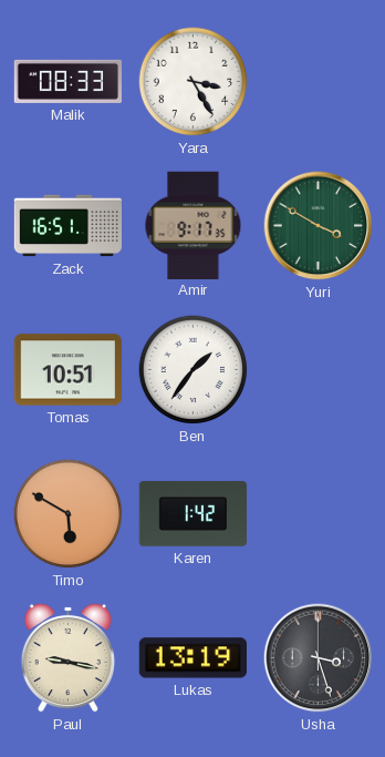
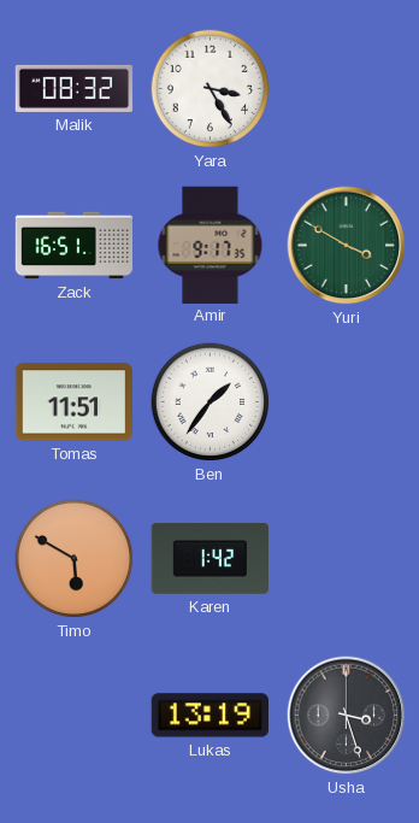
Malik: 08:33 -> 08:32 (75, 88)
Tomas: 10:51 -> 11:51 (73, 402)
Paul: 9:17 -> none (67, 657)
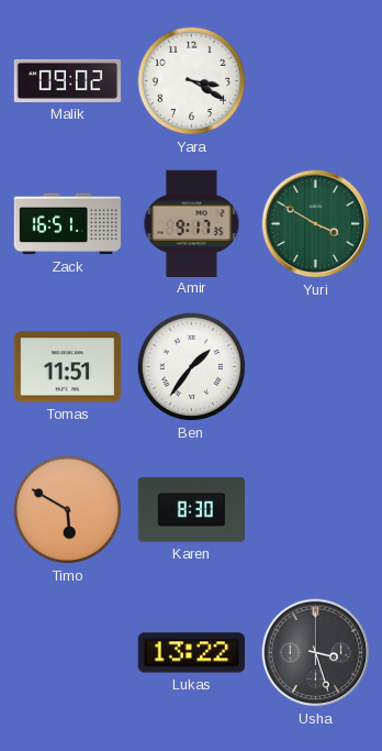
Malik: 08:32 -> 09:02 (68, 80)
Yara: 3:25 -> 3:20 (192, 81)
Karen: 1:42 -> 8:30 (191, 509)
Lukas: 13:19 -> 13:22 (191, 653)
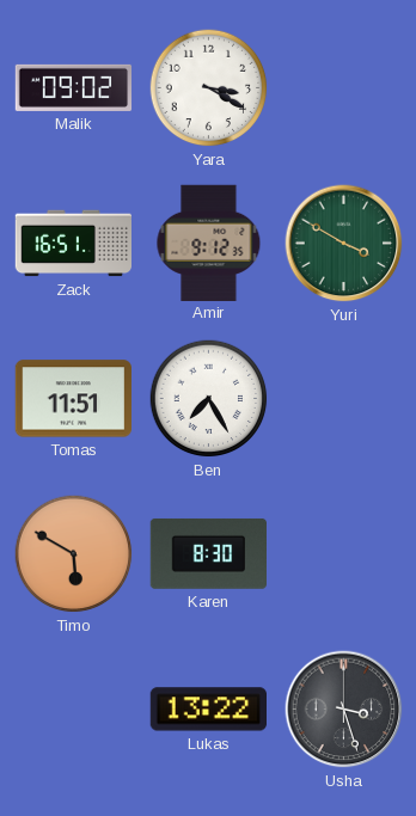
Amir: 9:17 -> 9:12 (209, 243)
Ben: 1:36 -> 7:25 (209, 399)
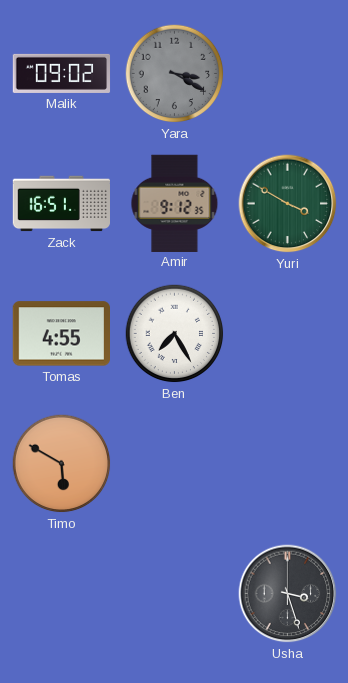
Yara dial: white -> grey (175, 74)
Tomas: 11:51 -> 4:55 (61, 334)
Karen: 8:30 -> none (208, 553)
Lukas: 13:22 -> none (208, 710)
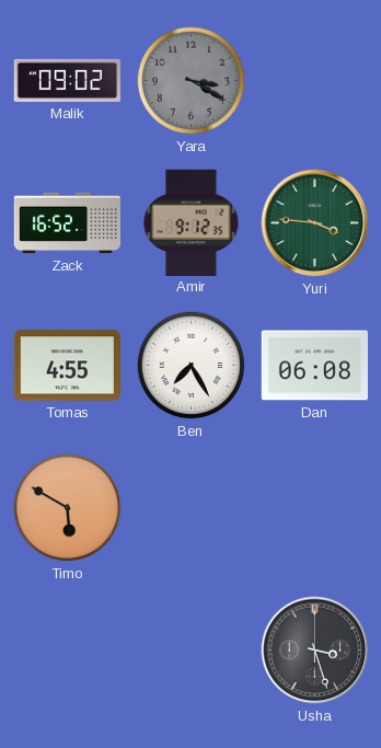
Zack: 16:51 -> 16:52 (67, 223)
Yuri: 3:50 -> 3:46 (315, 223)
Dan: none -> 06:08 (314, 366)
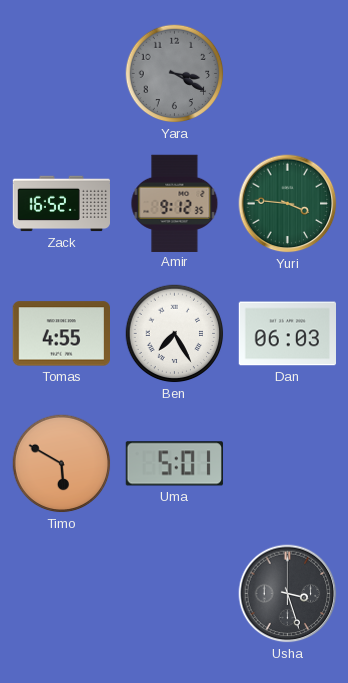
Malik: 09:02 -> none (68, 80)
Dan: 06:08 -> 06:03 (287, 334)
Uma: none -> 5:01 (174, 464)
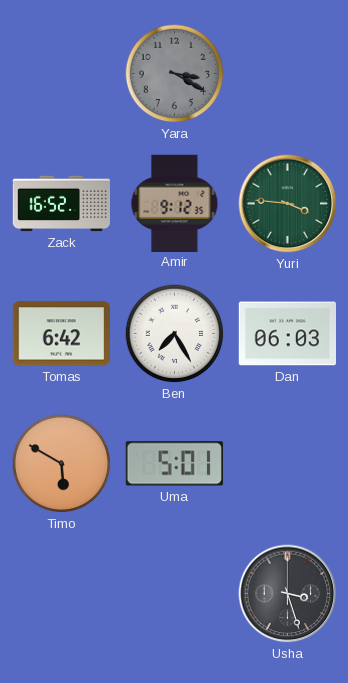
Tomas: 4:55 -> 6:42 (61, 334)
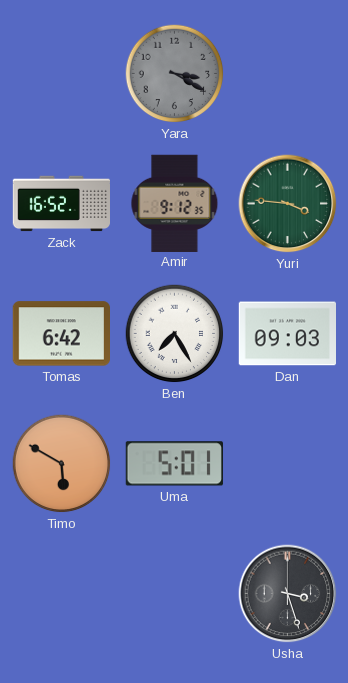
Dan: 06:03 -> 09:03 (287, 334)
